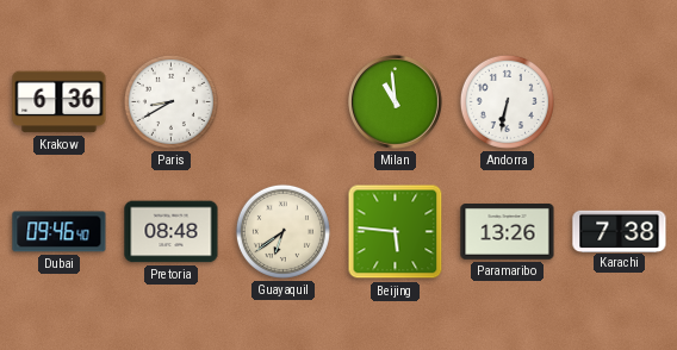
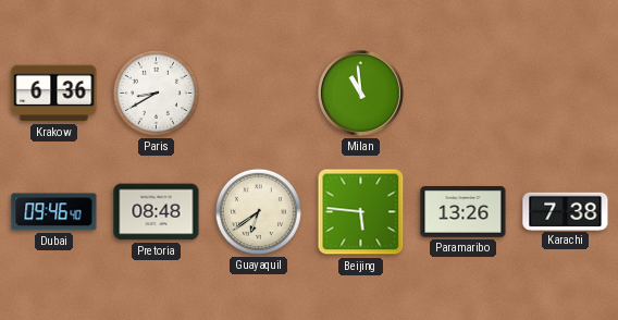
Andorra: 6:32 -> none (507, 101)
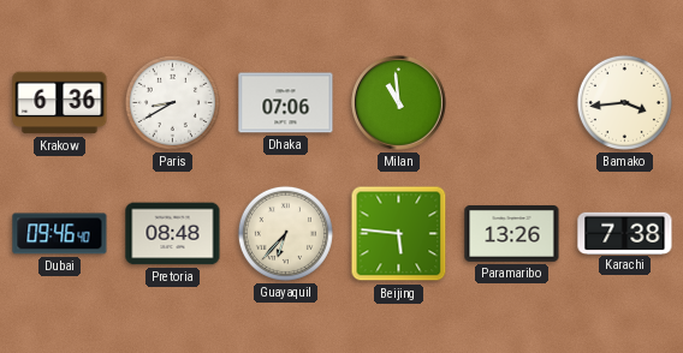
Dhaka: none -> 07:06 (286, 103)
Bamako: none -> 3:44 (624, 102)
Guayaquil: 6:39 -> 6:37 (285, 233)
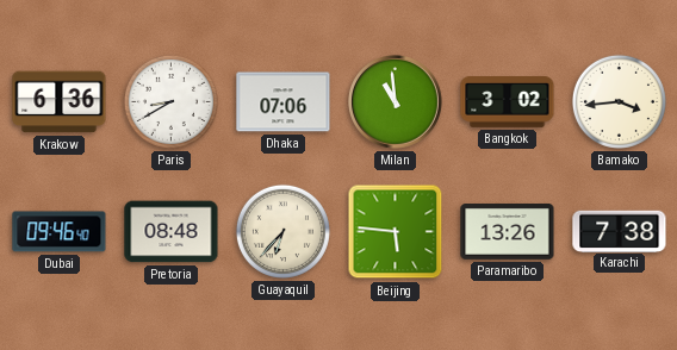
Bangkok: none -> 3:02 (508, 102)
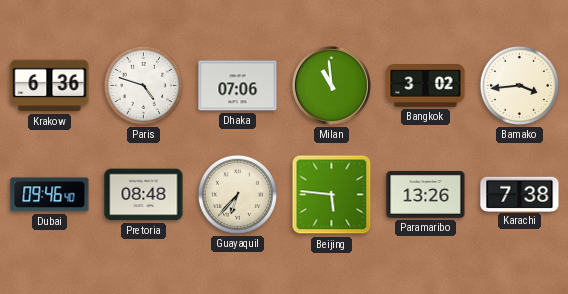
Paris: 8:40 -> 4:48 (143, 85)
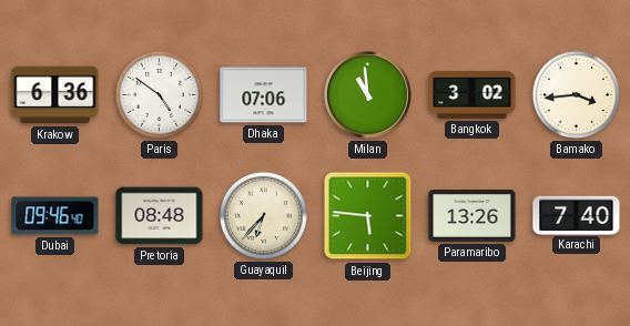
Paris: 4:48 -> 4:51 (159, 94)
Karachi: 7:38 -> 7:40 (577, 215)
